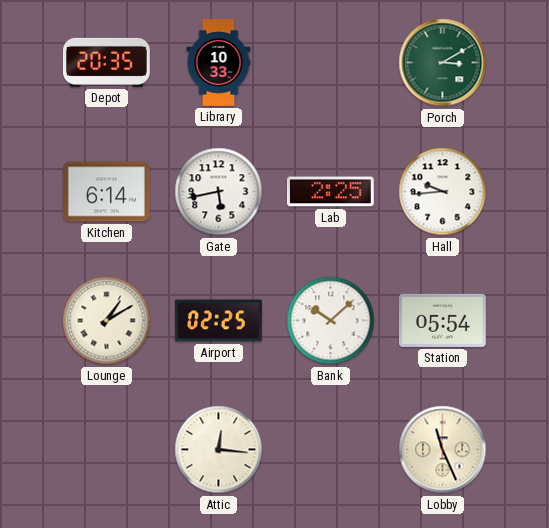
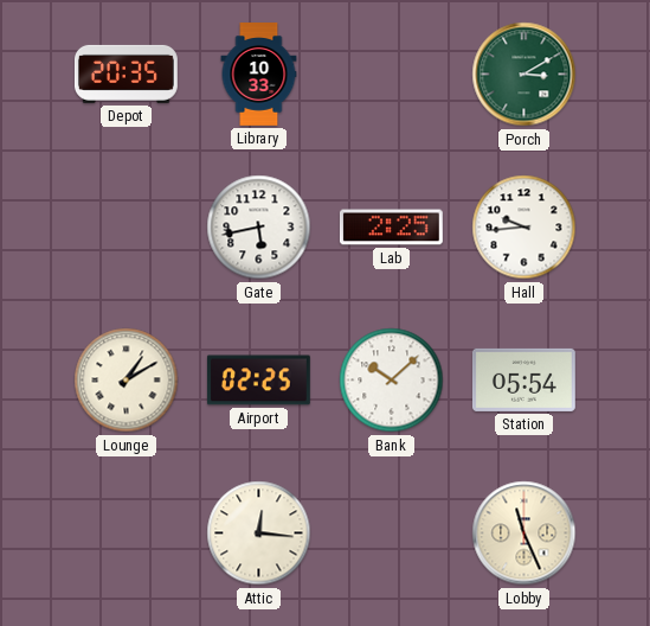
Kitchen: 6:14 -> none (106, 192)
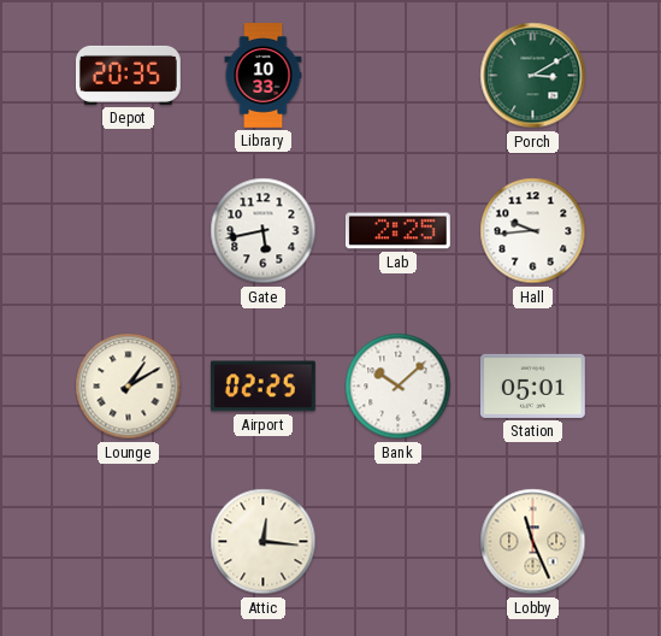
Station: 05:54 -> 05:01 (532, 385)
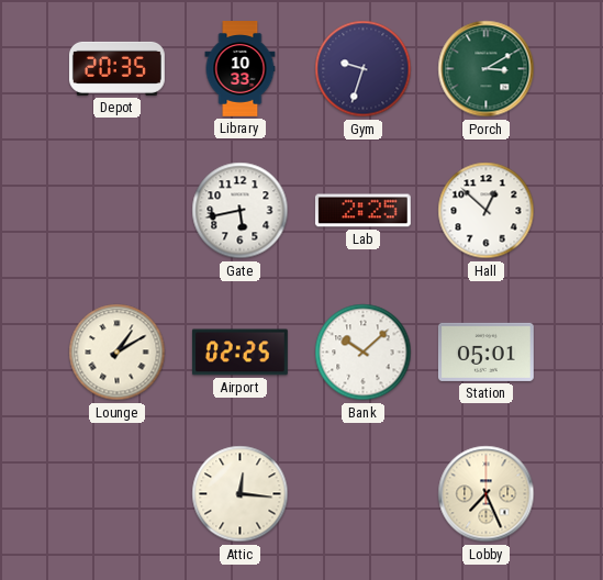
Gym: none -> 9:33 (364, 69)
Hall: 9:44 -> 12:52 (487, 211)
Lobby: 11:26 -> 7:26 (487, 494)
